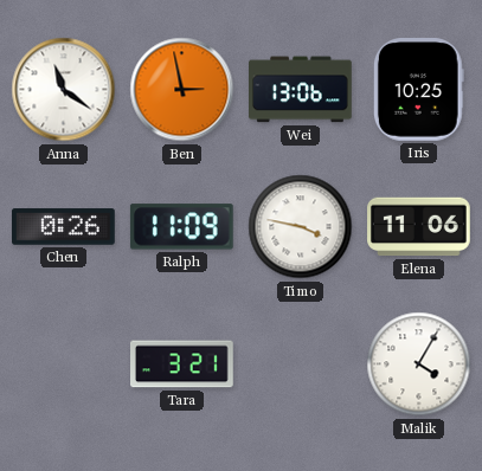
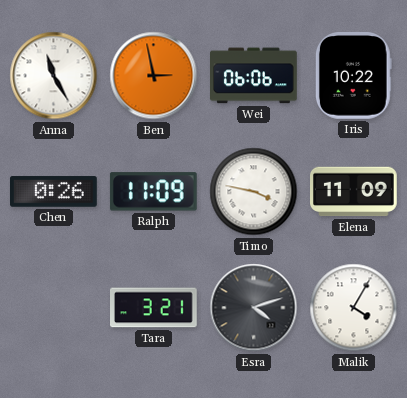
Anna: 11:21 -> 11:25 (54, 76)
Wei: 13:06 -> 06:06 (254, 76)
Iris: 10:25 -> 10:22 (353, 76)
Elena: 11:06 -> 11:09 (354, 192)
Esra: none -> 4:12 (254, 308)
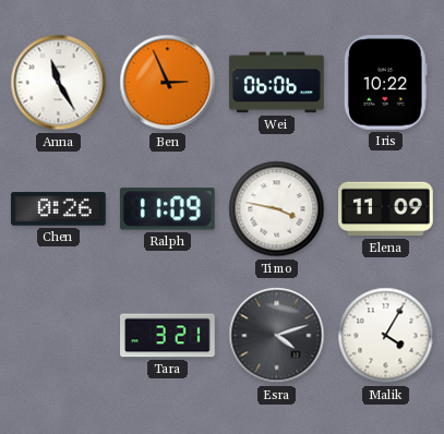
Ben: 2:58 -> 2:56 (168, 83)
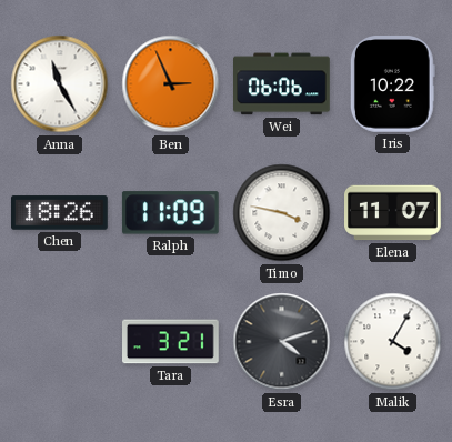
Chen: 0:26 -> 18:26 (60, 213)
Elena: 11:09 -> 11:07 (393, 213)
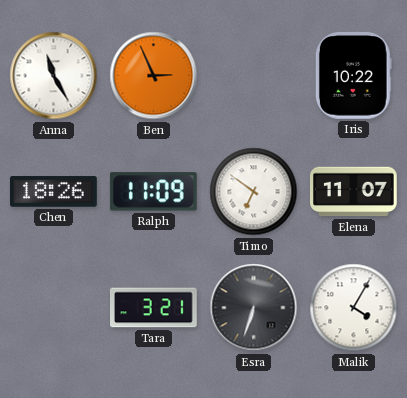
Wei: 06:06 -> none (282, 84)
Timo: 3:47 -> 6:51 (254, 192)
Esra: 4:12 -> 6:33 (254, 308)
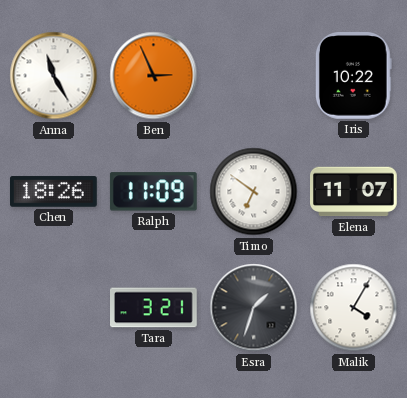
Esra: 6:33 -> 1:33 (254, 308)
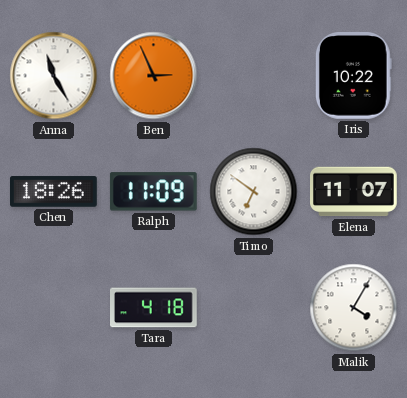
Tara: 3:21 -> 4:18 (154, 308)
Esra: 1:33 -> none (254, 308)
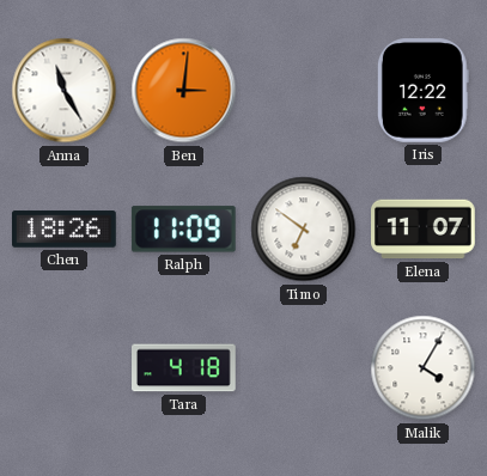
Ben: 2:56 -> 3:01 (184, 91)
Iris: 10:22 -> 12:22 (422, 91)
